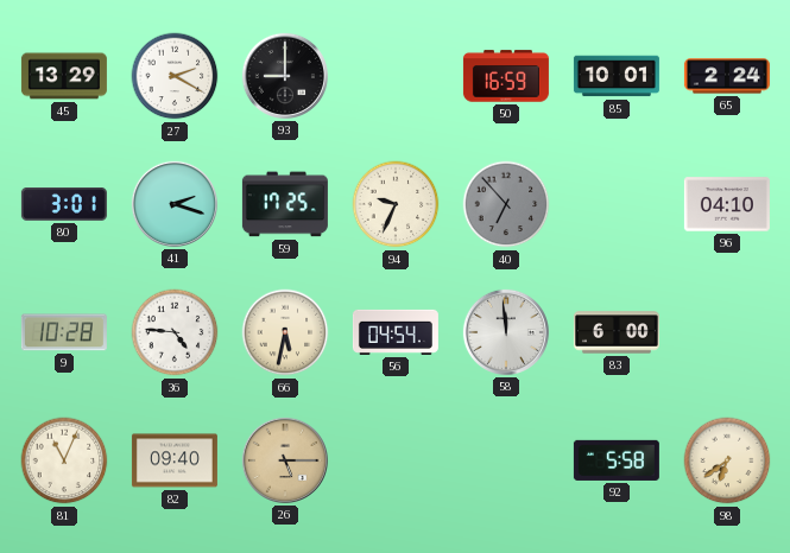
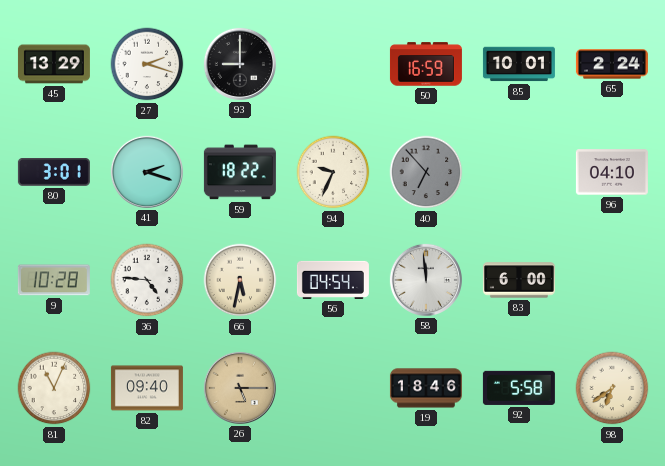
27: 2:20 -> 2:18 (147, 64)
59: 17:25 -> 18:22 (240, 172)
19: none -> 18:46 (426, 388)
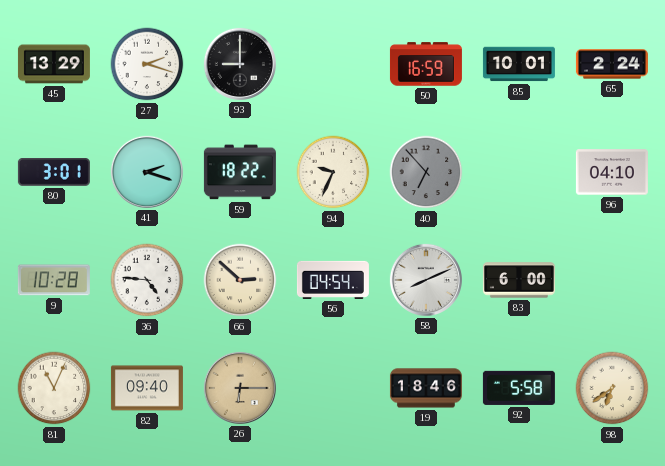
66: 5:32 -> 2:52 (240, 280)
58: 11:59 -> 8:11 (426, 280)
26: 5:15 -> 6:15 (240, 388)
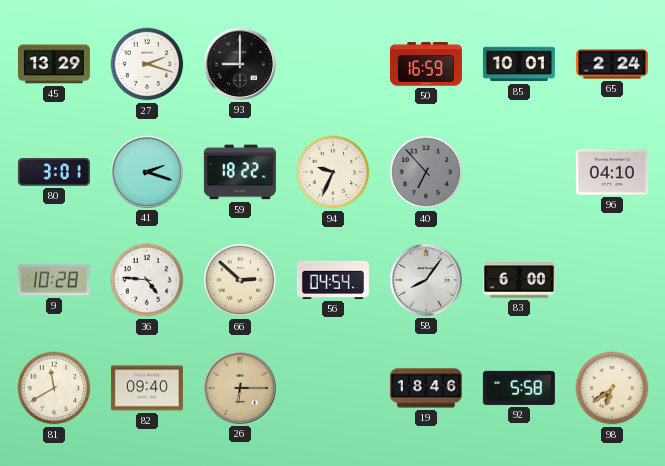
58: 8:11 -> 8:06 (426, 280)
81: 11:04 -> 11:40 (54, 388)
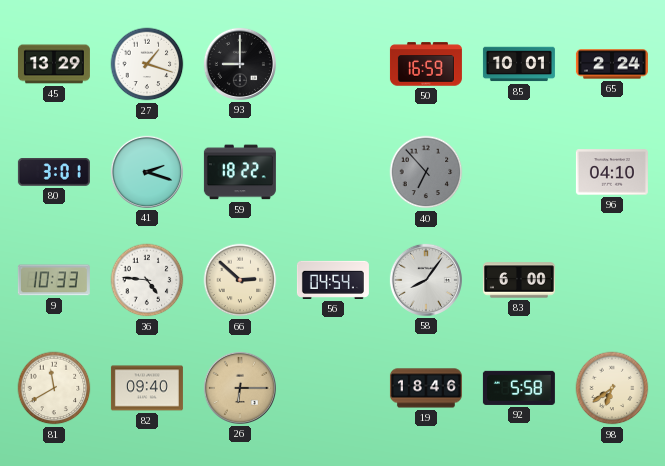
27: 2:18 -> 1:18 (147, 64)
94: 9:34 -> none (333, 172)
9: 10:28 -> 10:33 (54, 280)
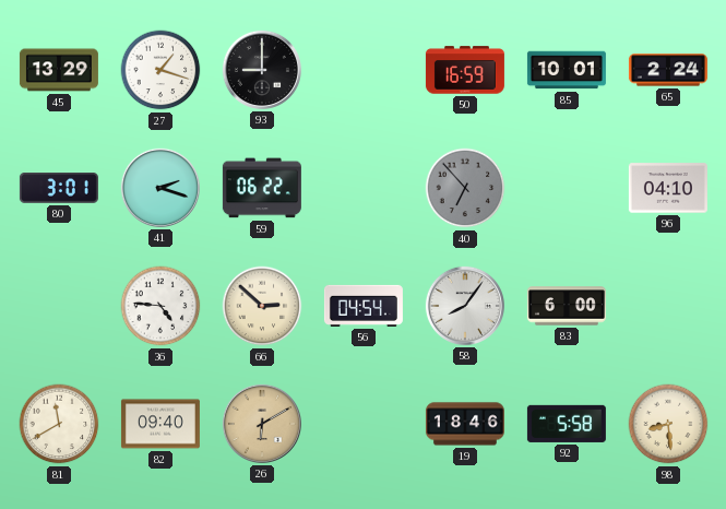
59: 18:22 -> 06:22 (262, 188)
9: 10:33 -> none (54, 280)
26: 6:15 -> 6:10 (262, 424)
98: 6:39 -> 8:29 (668, 424)
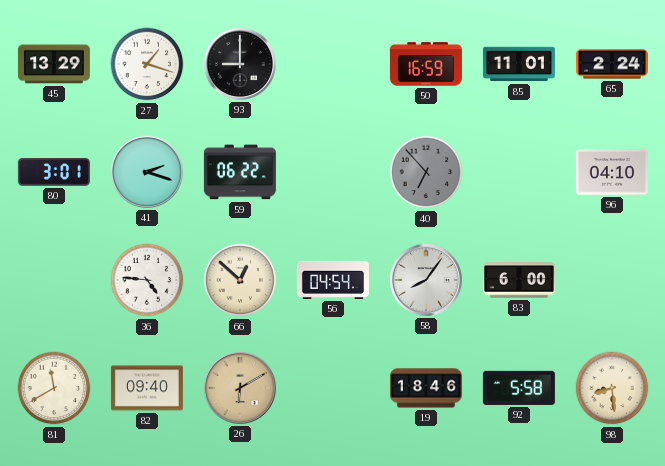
85: 10:01 -> 11:01 (519, 64)
66: 2:52 -> 12:52 (240, 280)
